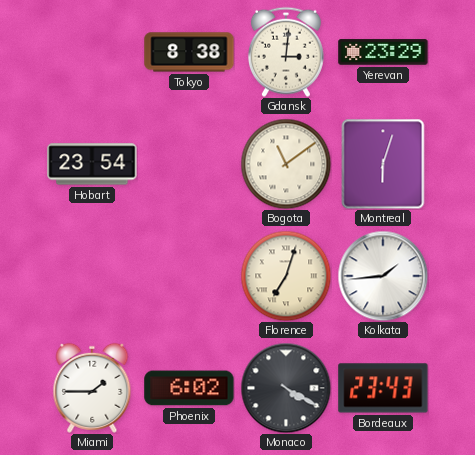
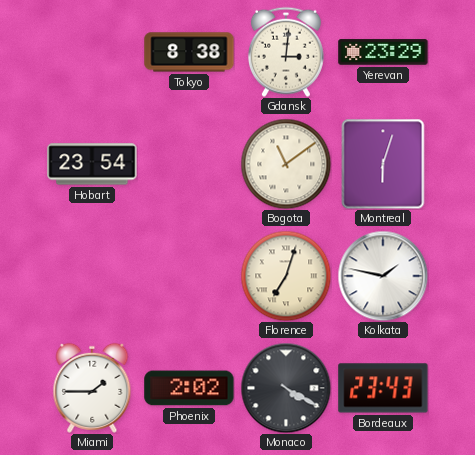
Kolkata: 1:44 -> 1:47 (383, 276)
Phoenix: 6:02 -> 2:02 (189, 388)
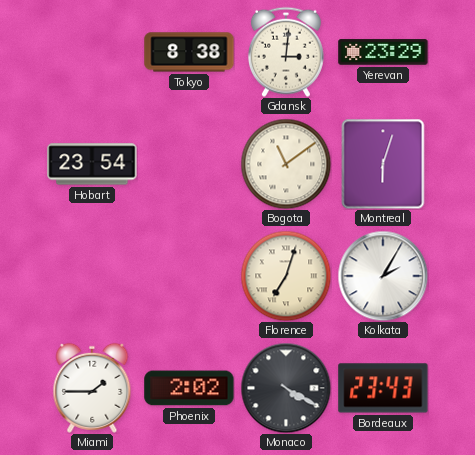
Kolkata: 1:47 -> 2:05 (383, 276)
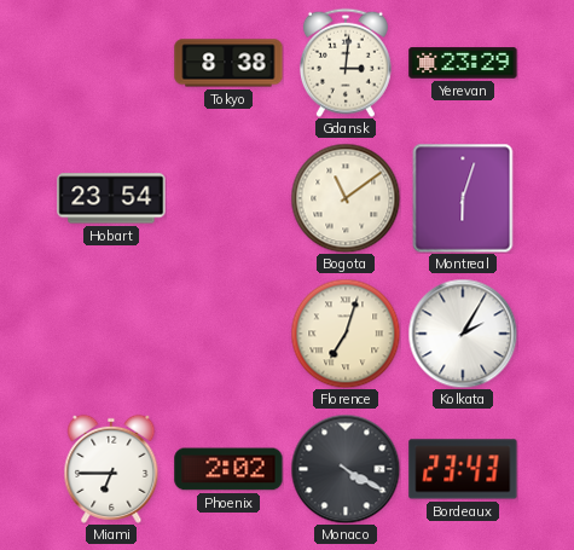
Miami: 1:45 -> 6:45 (111, 469)
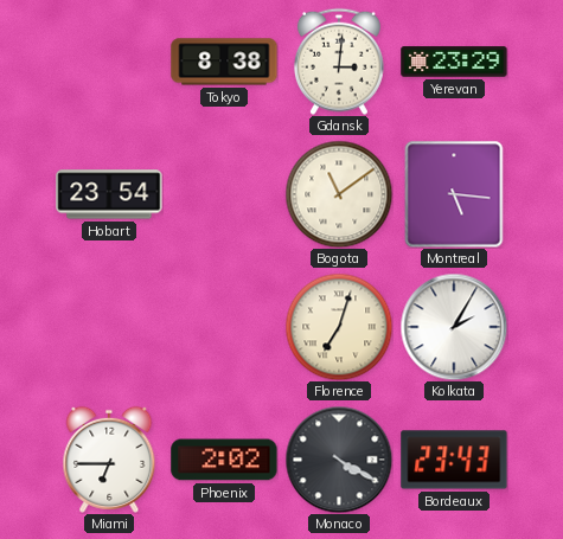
Montreal: 6:03 -> 5:16 (454, 194)
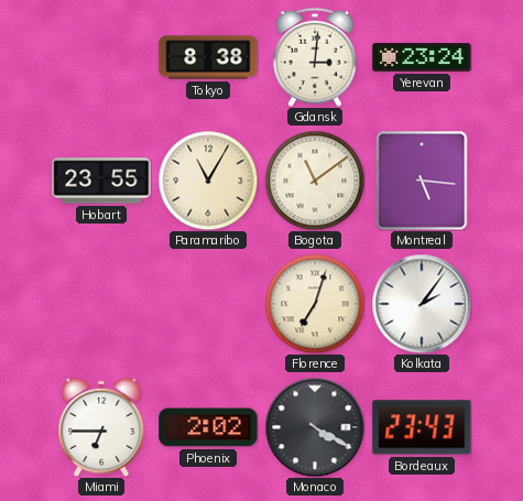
Yerevan: 23:29 -> 23:24 (422, 57)
Hobart: 23:54 -> 23:55 (101, 181)
Paramaribo: none -> 11:05 (208, 181)
Kolkata: 2:05 -> 2:06 (422, 304)
